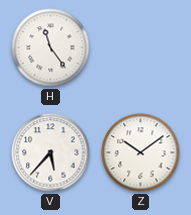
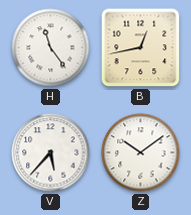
B: none -> 12:43 (141, 48)
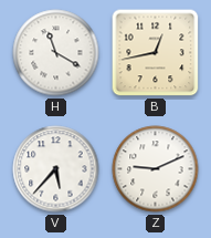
H: 11:24 -> 11:20 (56, 53)
Z: 10:09 -> 9:11 (156, 169)
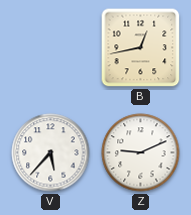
H: 11:20 -> none (56, 53)
